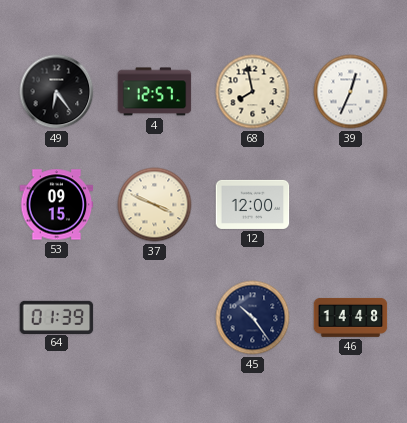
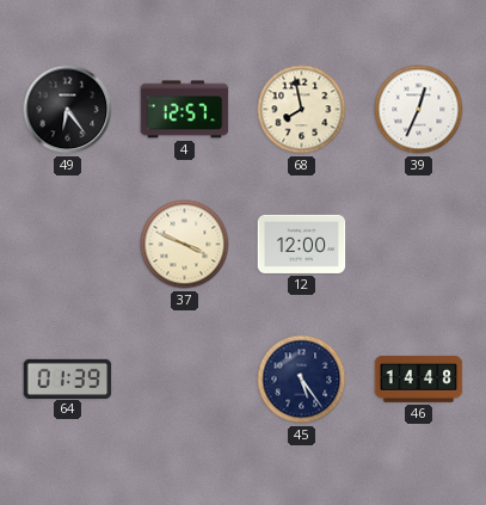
53: 09:15 -> none (57, 205)
45: 10:24 -> 5:24 (302, 380)
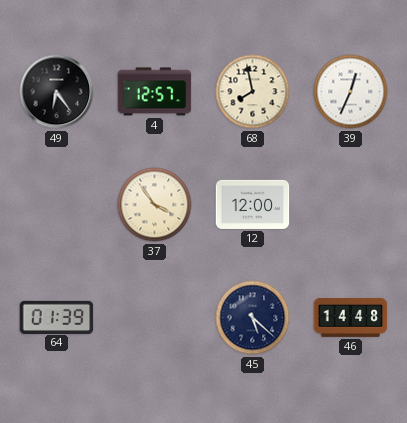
37: 3:49 -> 3:54 (155, 205)
45: 5:24 -> 5:22 (253, 318)
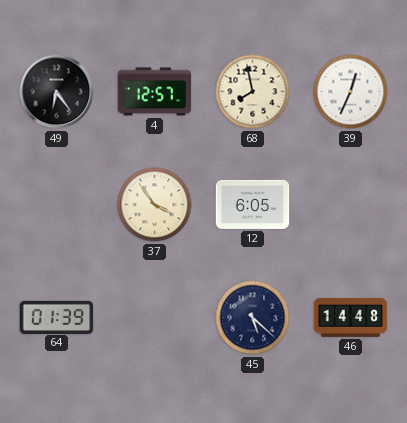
12: 12:00 -> 6:05 (253, 204)
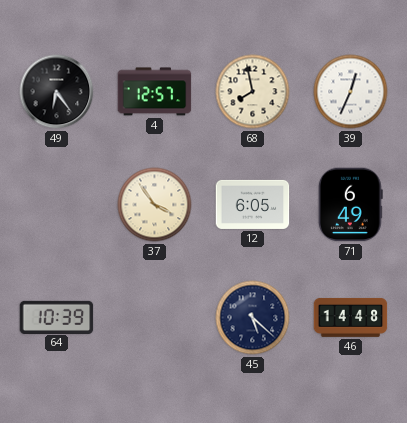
71: none -> 6:49 (351, 205)
64: 01:39 -> 10:39 (57, 317)
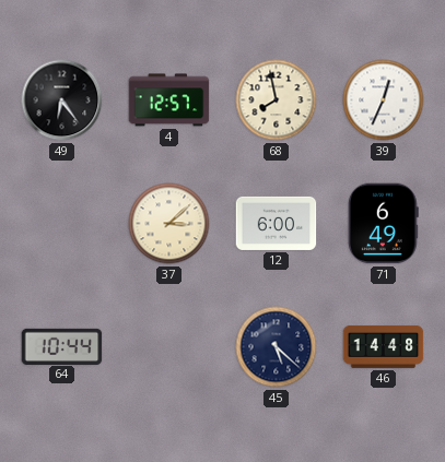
37: 3:54 -> 3:08 (169, 224)
12: 6:05 -> 6:00 (277, 223)
64: 10:39 -> 10:44 (62, 346)
